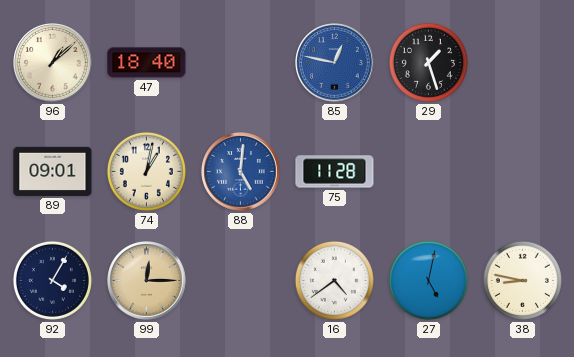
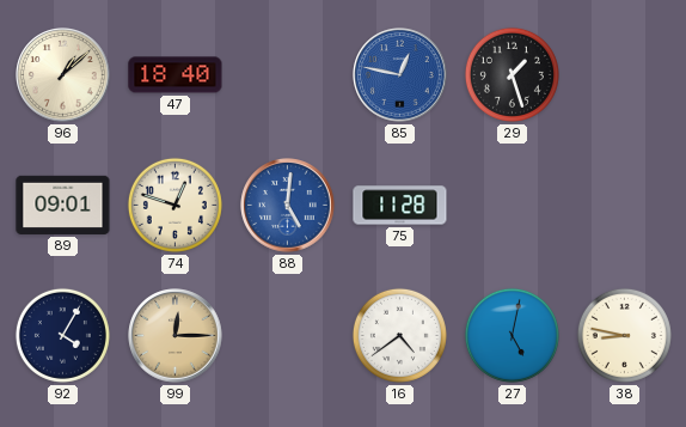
74: 1:02 -> 12:48 (174, 205)
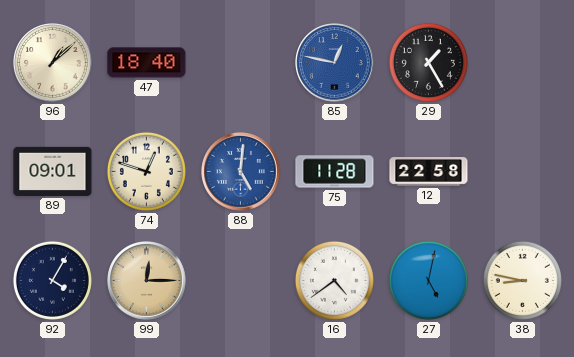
29: 1:27 -> 1:25 (428, 62)
12: none -> 22:58 (429, 172)
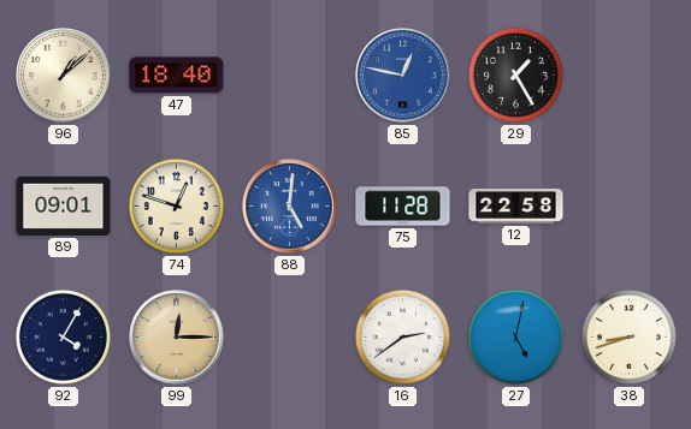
16: 4:39 -> 2:39 (402, 336)
38: 8:47 -> 8:42 (628, 336)
